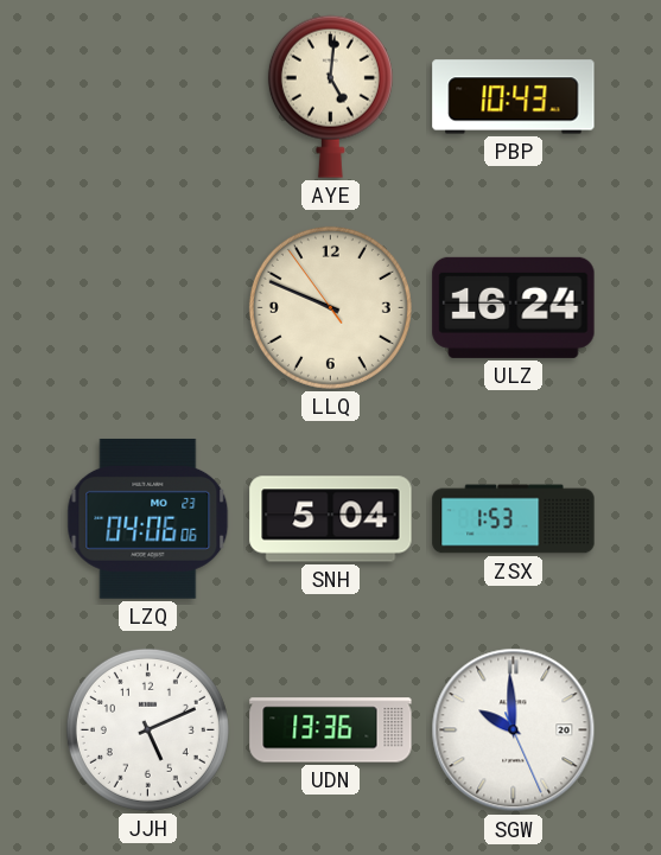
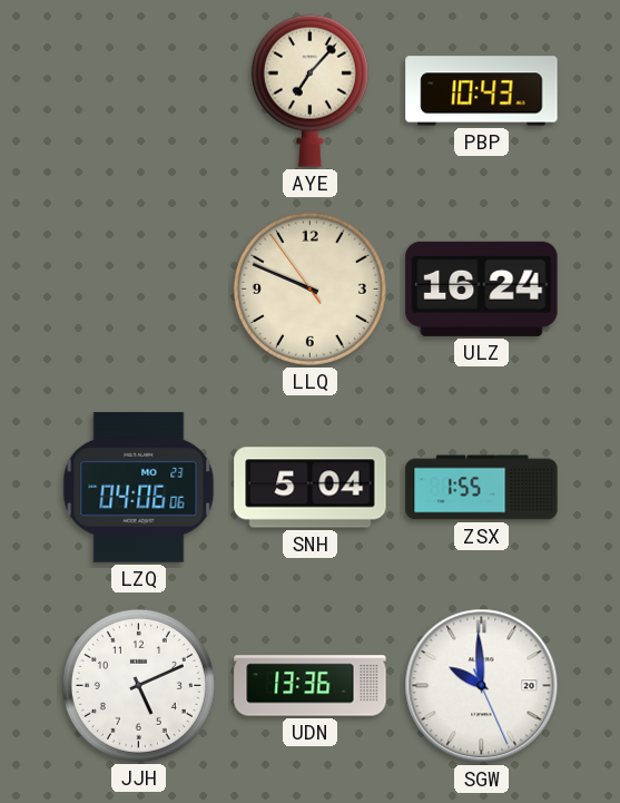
AYE: 5:01 -> 7:07 (309, 90)
ZSX: 1:53 -> 1:55 (482, 488)
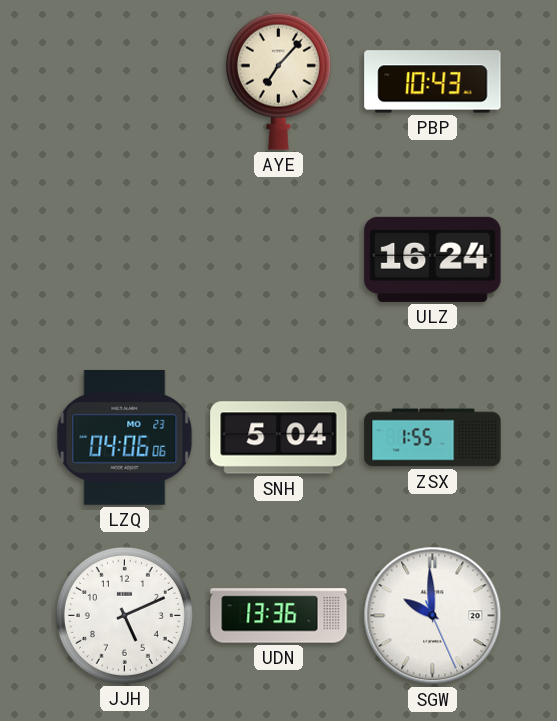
LLQ: 9:48 -> none (309, 288)
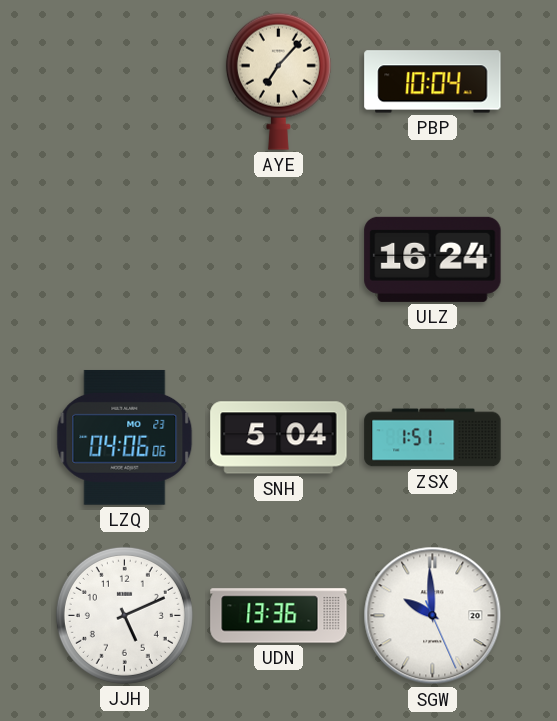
PBP: 10:43 -> 10:04 (433, 82)
ZSX: 1:55 -> 1:51 (433, 438)
